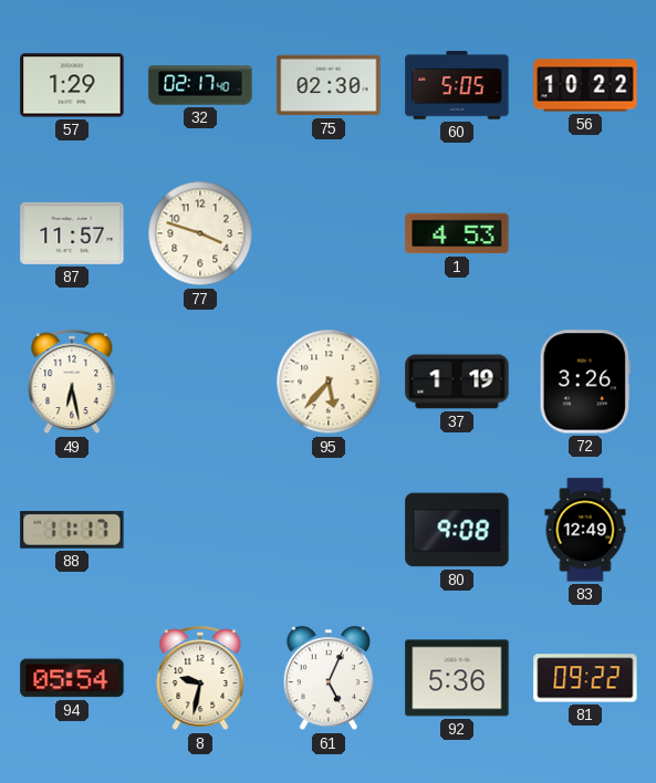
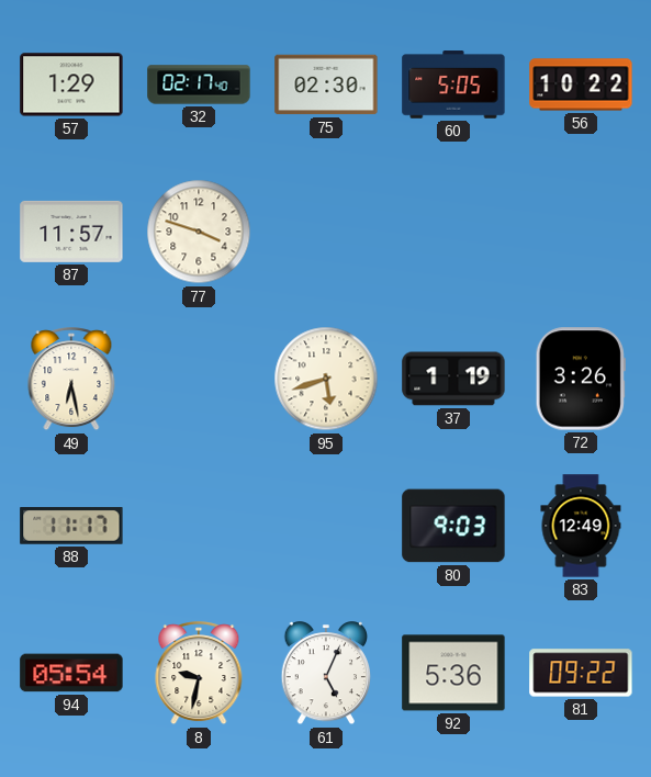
1: 4:53 -> none (457, 233)
95: 5:37 -> 5:42 (326, 379)
80: 9:08 -> 9:03 (453, 526)
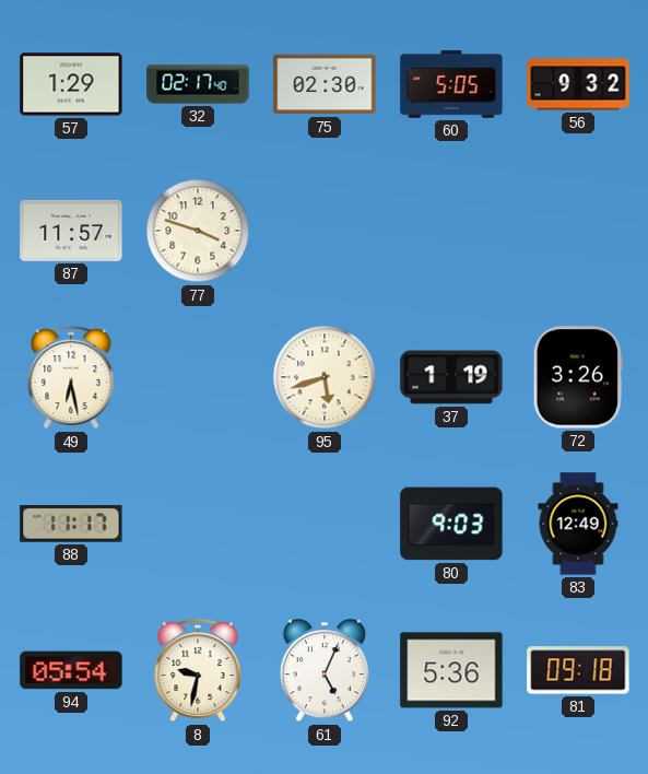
56: 10:22 -> 9:32 (578, 84)
81: 09:22 -> 09:18 (578, 670)
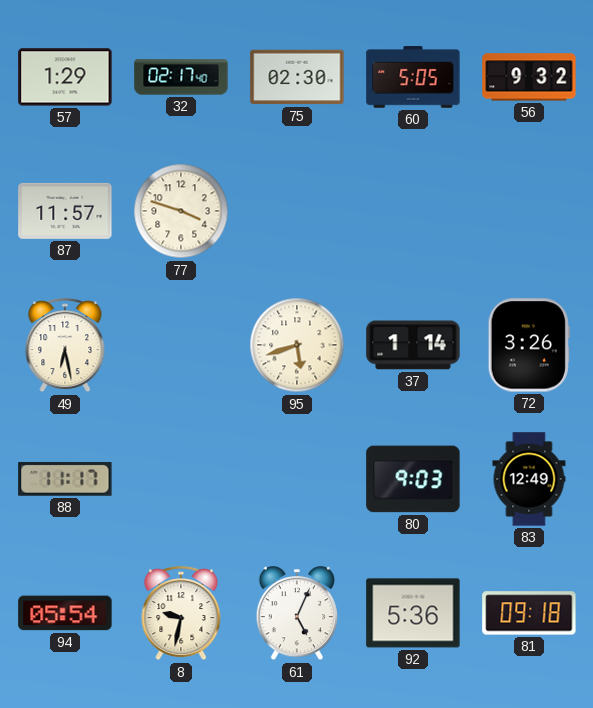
37: 1:19 -> 1:14 (413, 345)
